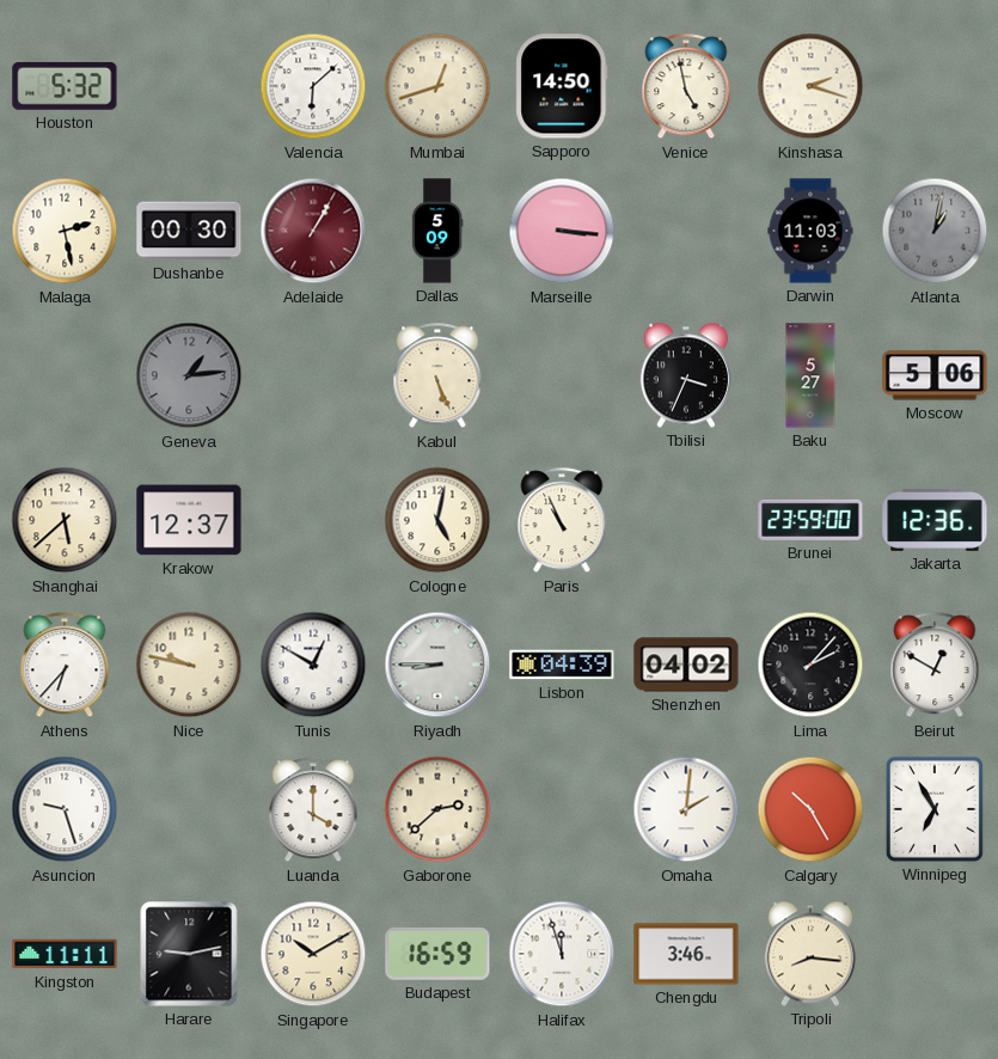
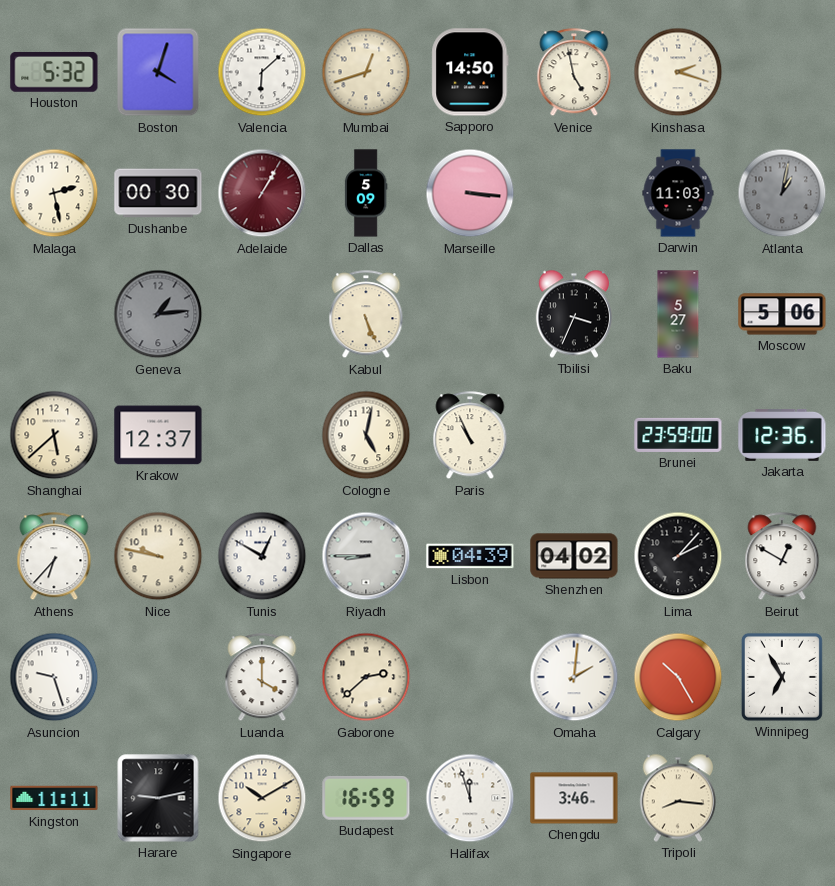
Boston: none -> 4:03 (158, 72)
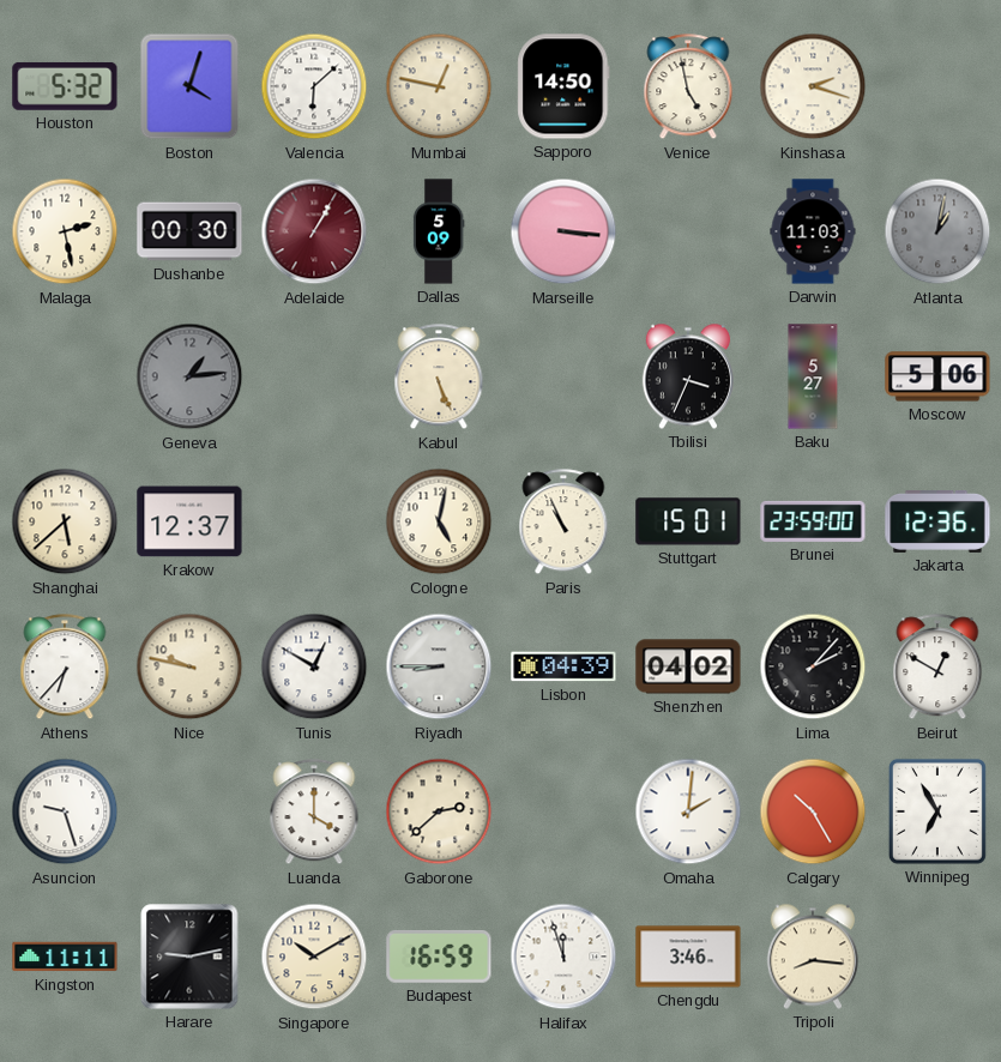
Mumbai: 12:42 -> 12:47 (439, 86)
Stuttgart: none -> 15:01 (688, 521)
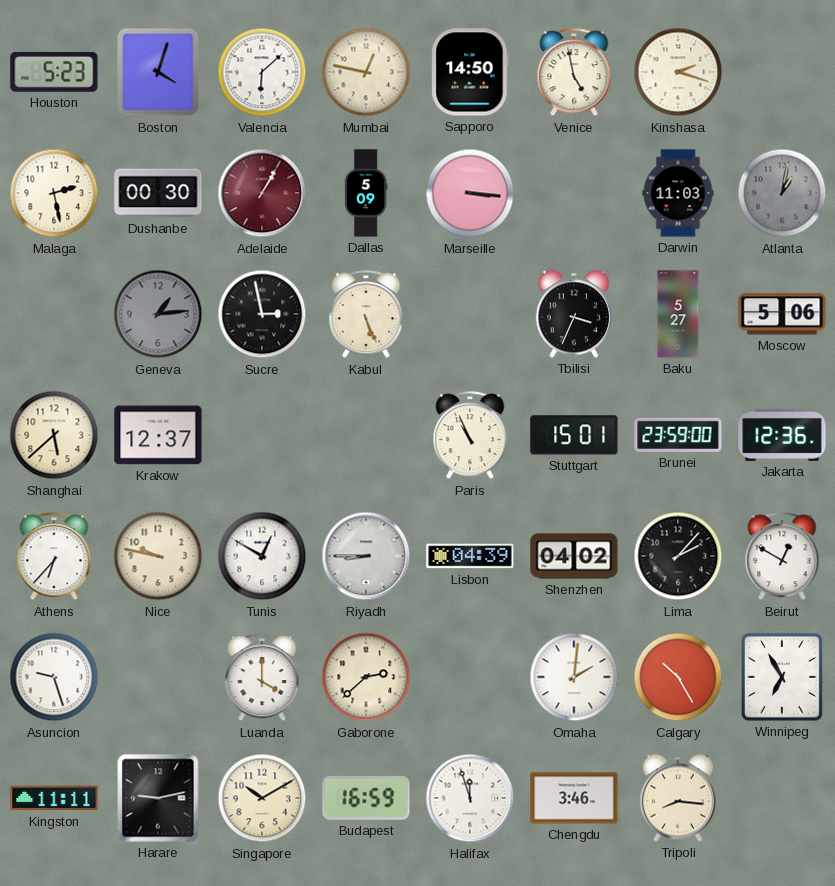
Houston: 5:32 -> 5:23 (54, 72)
Sucre: none -> 2:58 (262, 314)
Cologne: 5:02 -> none (439, 521)
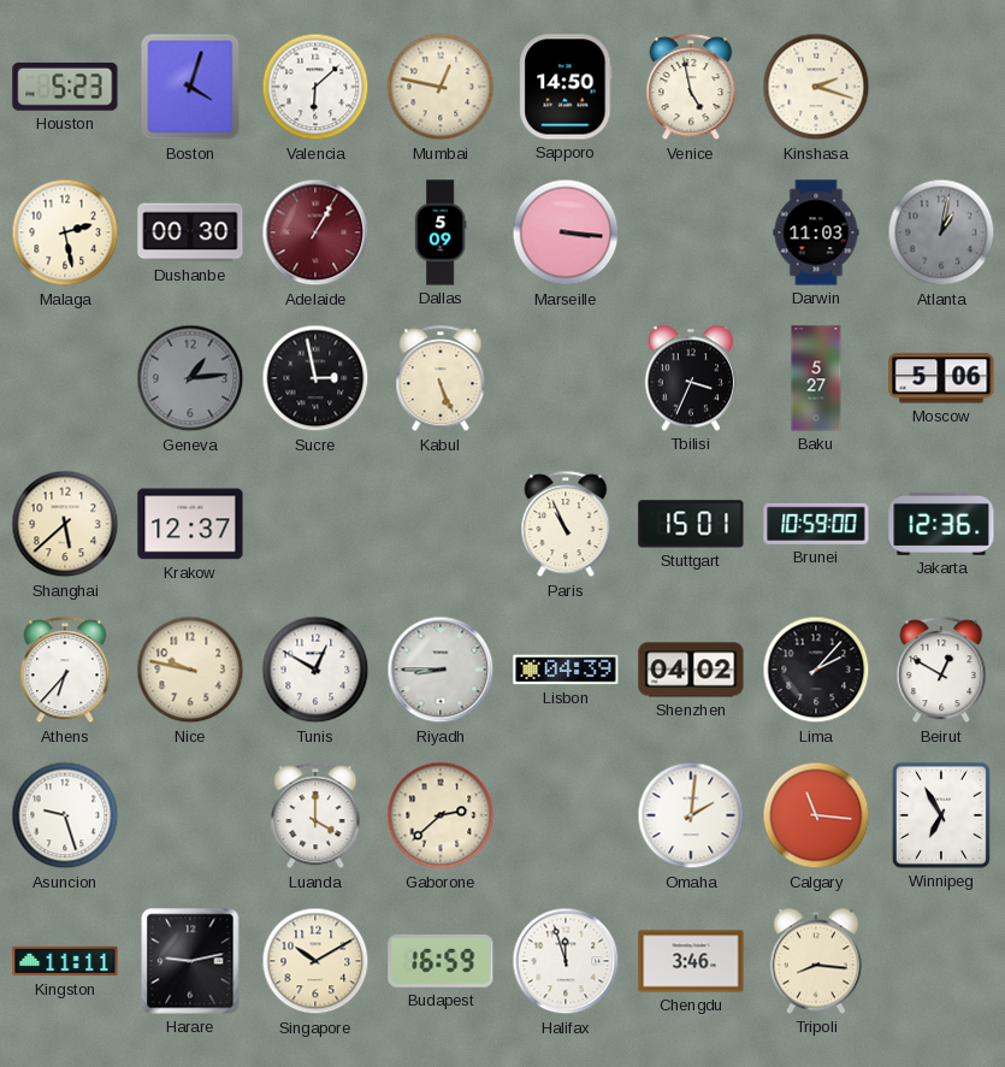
Brunei: 23:59 -> 10:59 (816, 524)
Calgary: 10:25 -> 11:16 (816, 815)
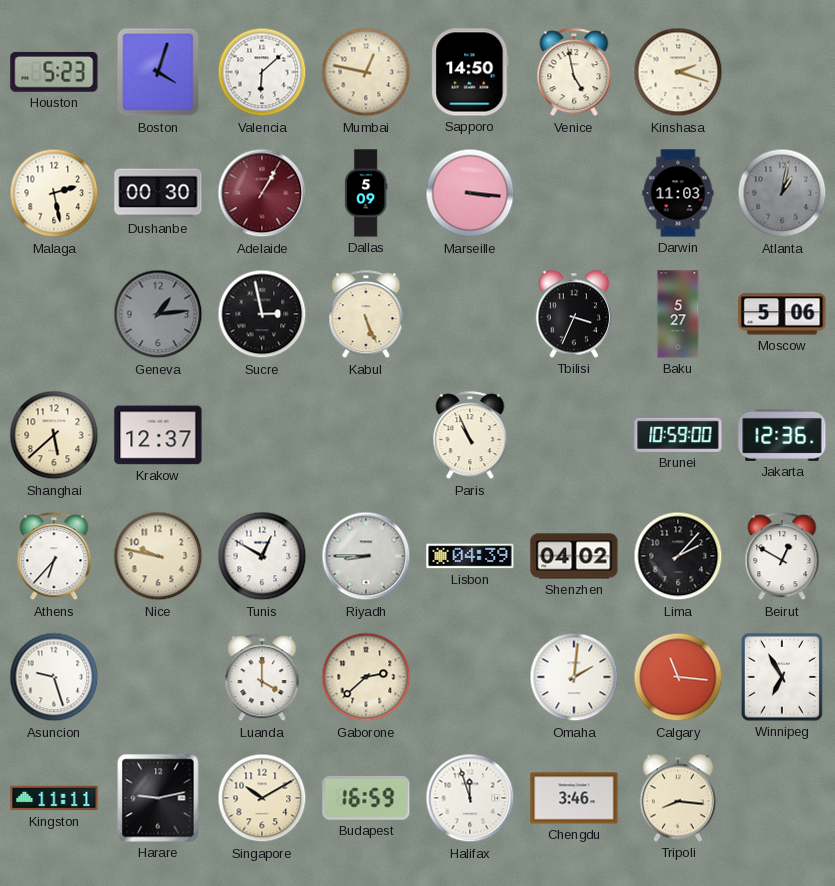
Stuttgart: 15:01 -> none (691, 524)
